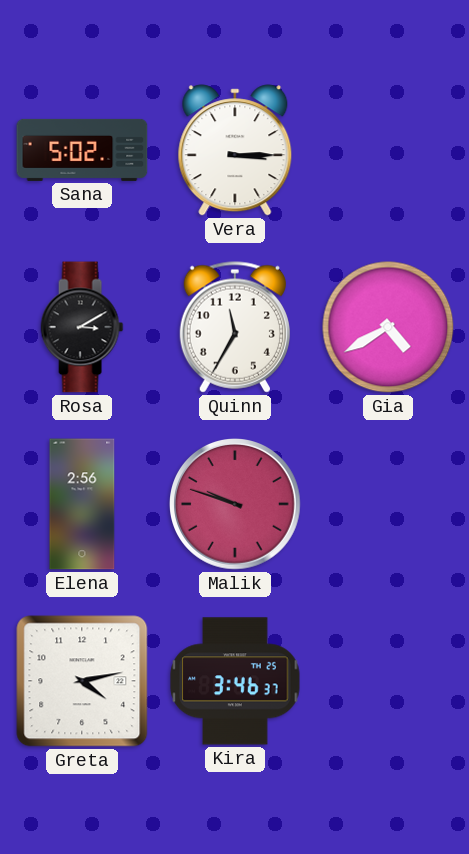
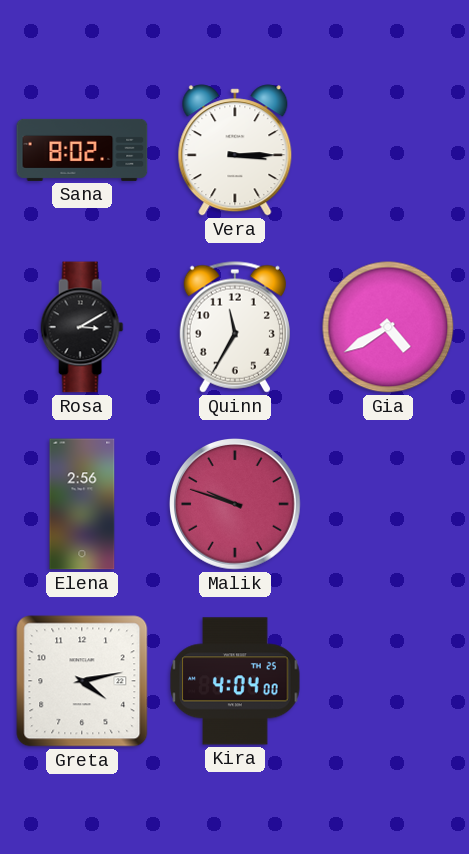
Sana: 5:02 -> 8:02 (82, 150)
Kira: 3:46 -> 4:04 (235, 681)
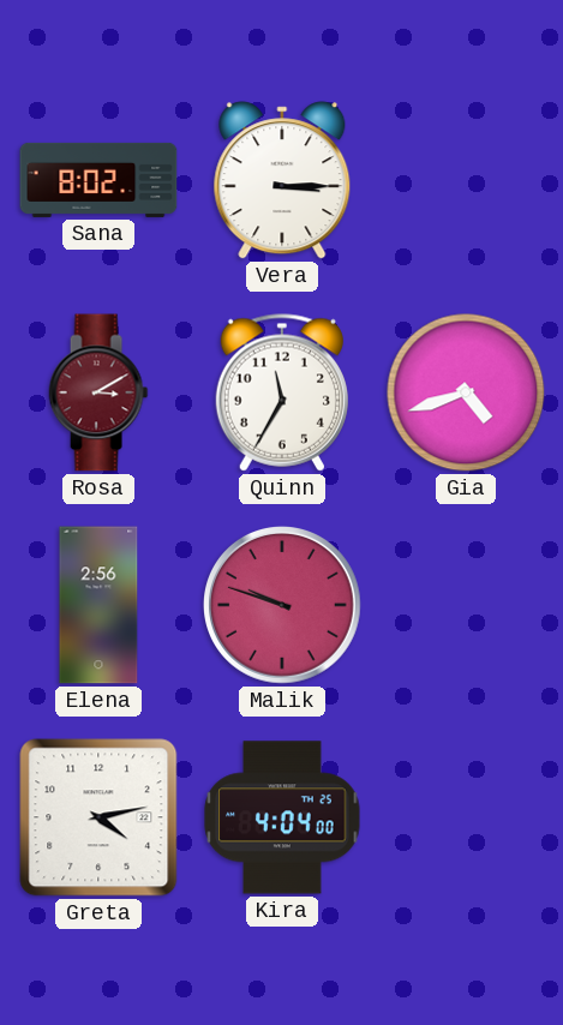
Rosa dial: black -> burgundy (98, 392)
Gia: 4:40 -> 4:42 (466, 392)
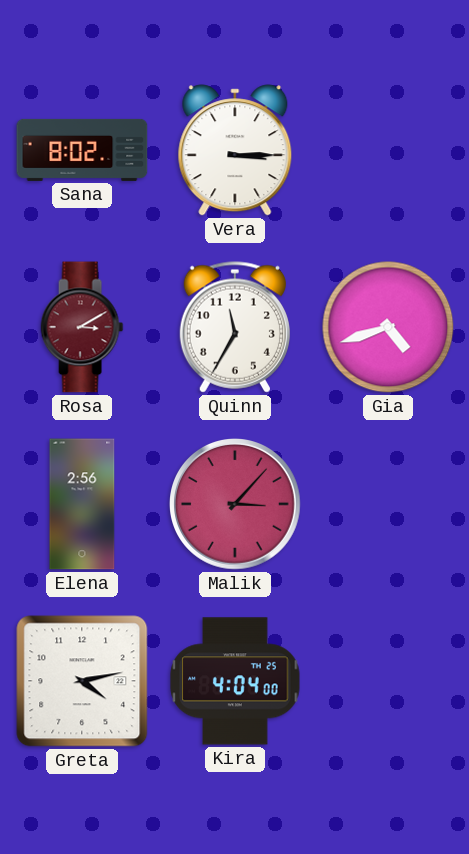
Malik: 9:48 -> 3:07 (236, 505)
